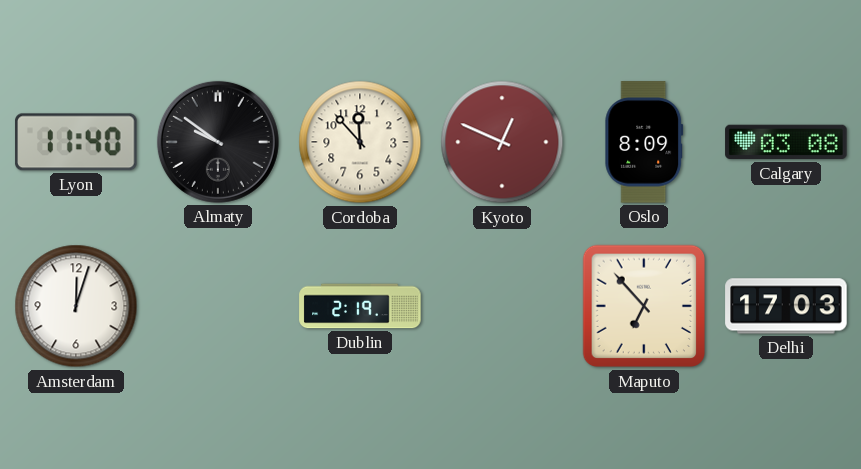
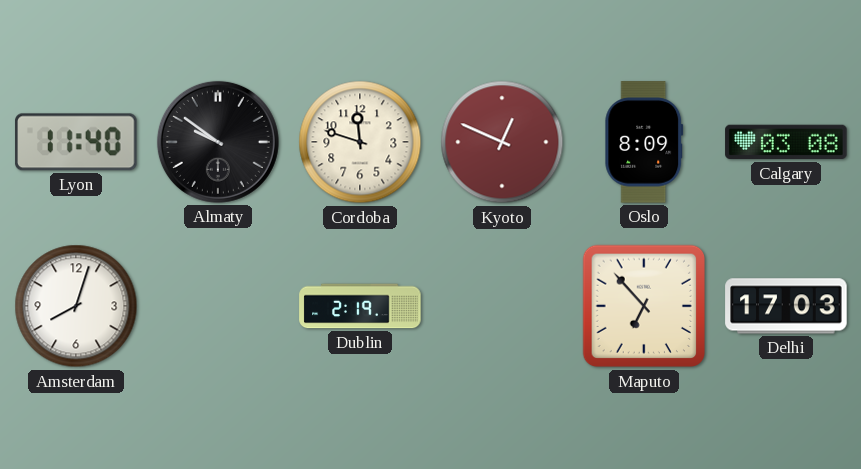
Cordoba: 11:53 -> 11:48 (360, 142)
Amsterdam: 12:03 -> 8:03 (76, 306)
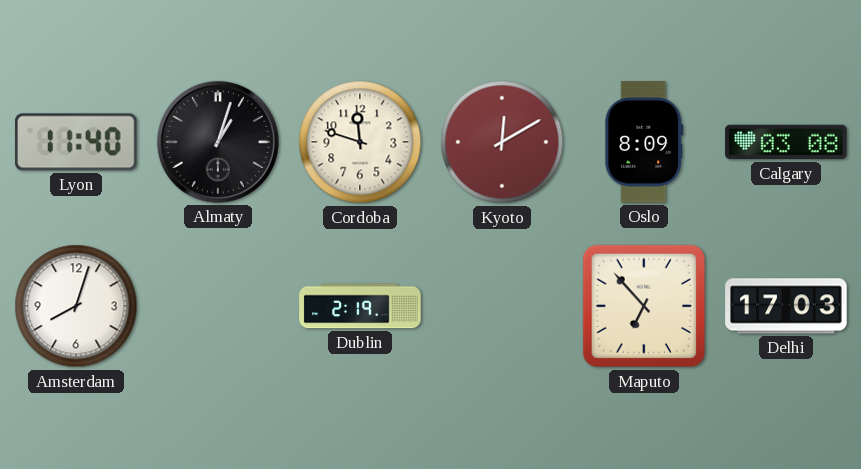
Almaty: 9:51 -> 1:03 (218, 142)
Kyoto: 12:49 -> 12:10 (502, 142)
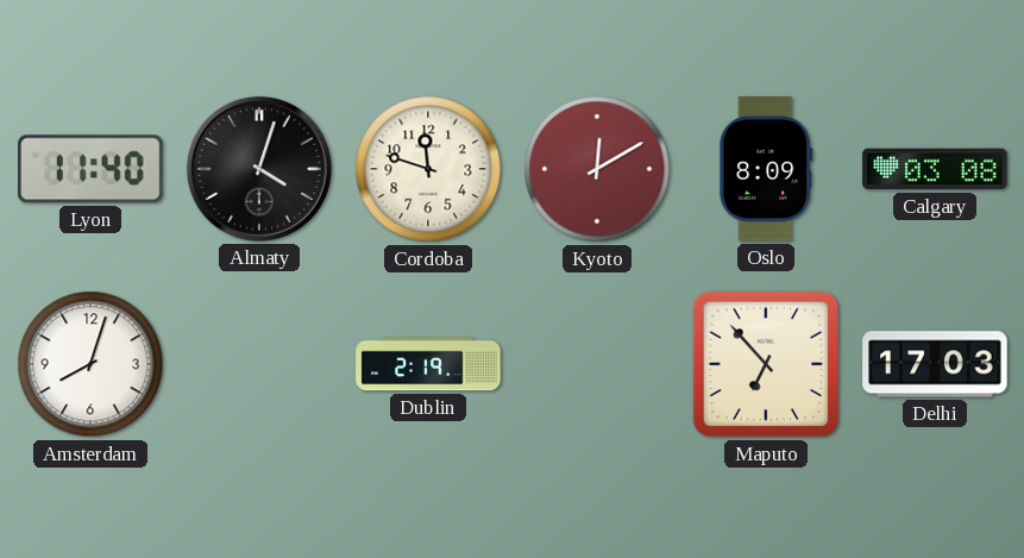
Almaty: 1:03 -> 4:03 (259, 169)
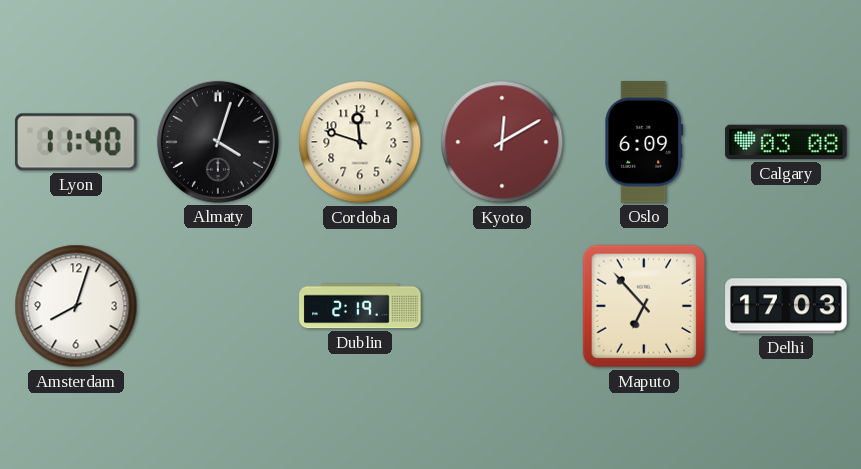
Oslo: 8:09 -> 6:09 (644, 142)
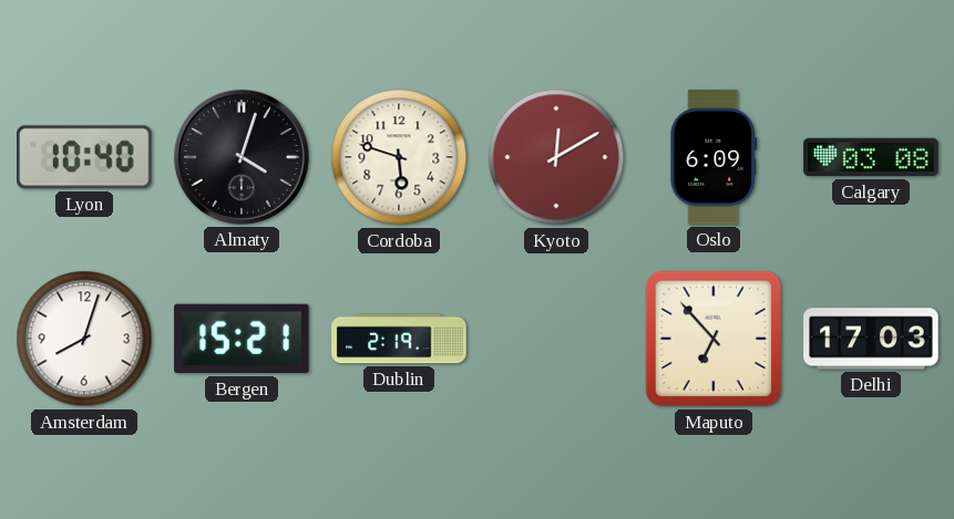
Lyon: 11:40 -> 10:40 (84, 157)
Cordoba: 11:48 -> 5:48 (399, 157)
Bergen: none -> 15:21 (242, 339)
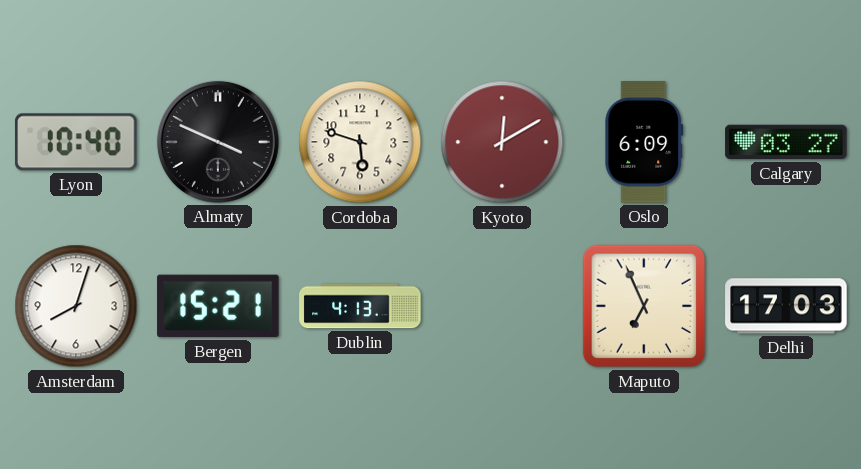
Almaty: 4:03 -> 3:49 (218, 142)
Calgary: 03:08 -> 03:27 (786, 142)
Dublin: 2:19 -> 4:13 (360, 306)
Maputo: 6:53 -> 6:56 (644, 306)
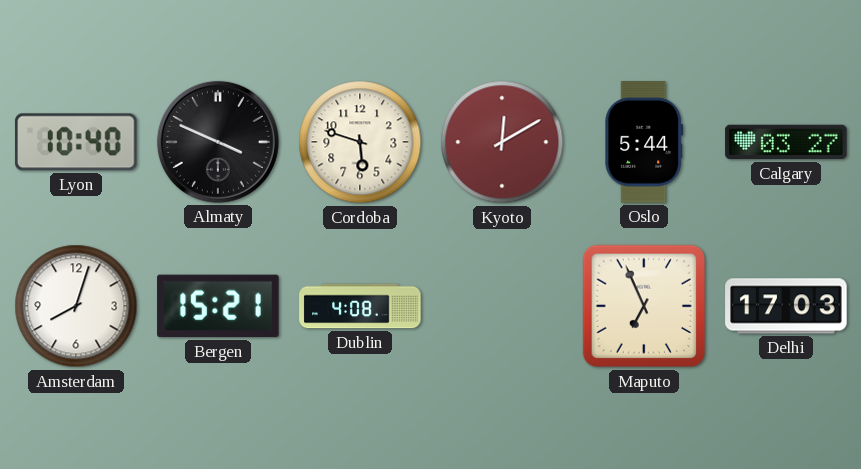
Oslo: 6:09 -> 5:44 (644, 142)
Dublin: 4:13 -> 4:08 (360, 306)
